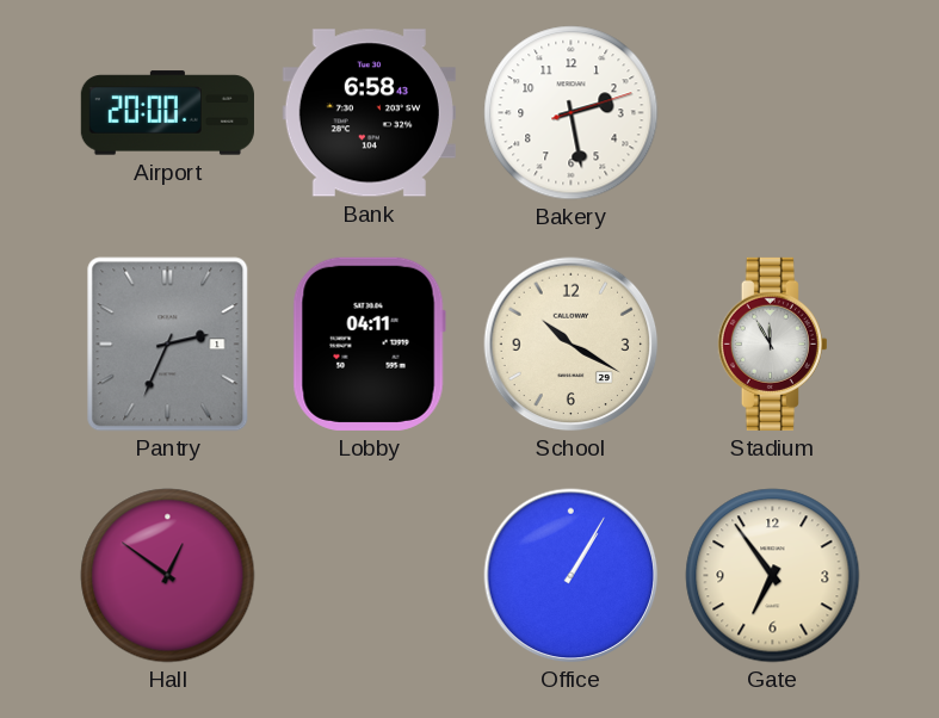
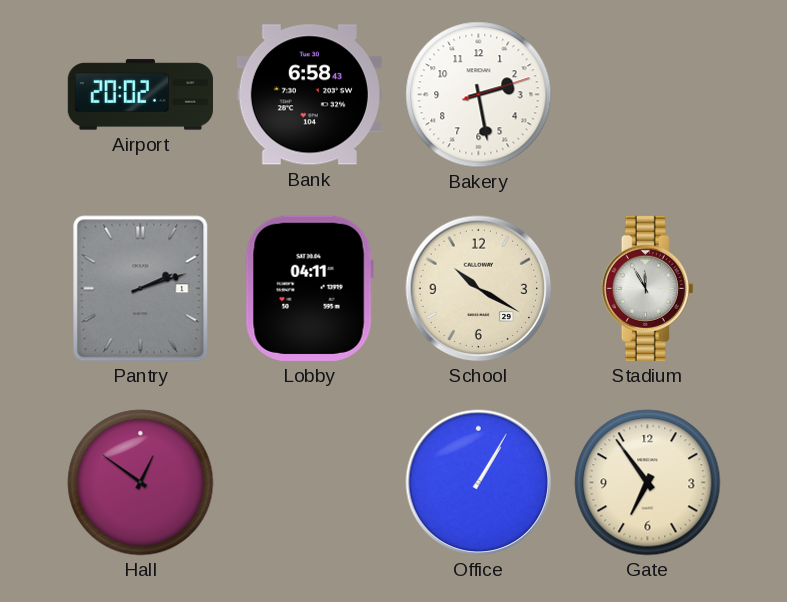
Airport: 20:00 -> 20:02 (140, 95)
Pantry: 2:34 -> 2:12 (141, 289)
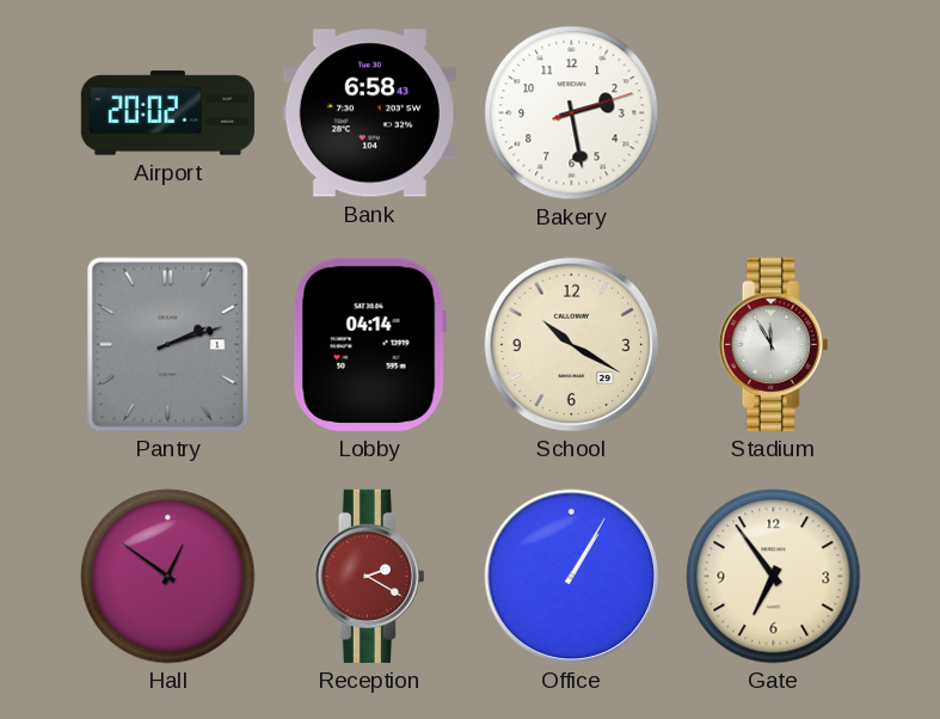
Lobby: 04:11 -> 04:14 (369, 344)
Reception: none -> 2:20 (369, 576)
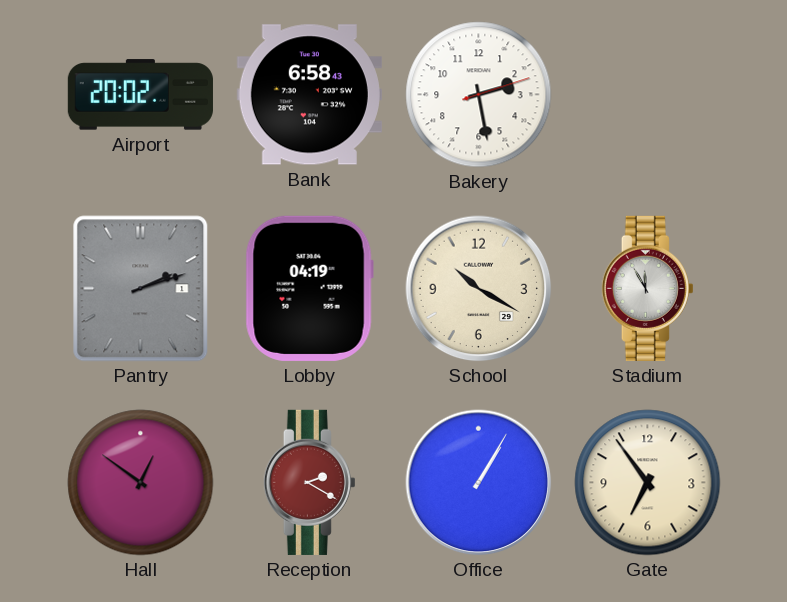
Lobby: 04:14 -> 04:19 (309, 288)
